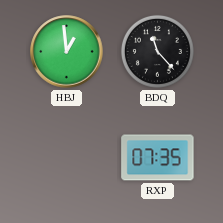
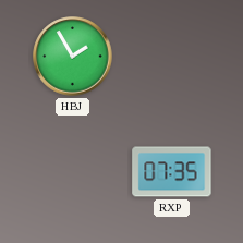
HBJ: 12:59 -> 1:55 (73, 57)
BDQ: 11:23 -> none (157, 51)
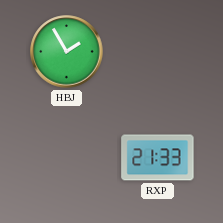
RXP: 07:35 -> 21:33 (158, 158)
